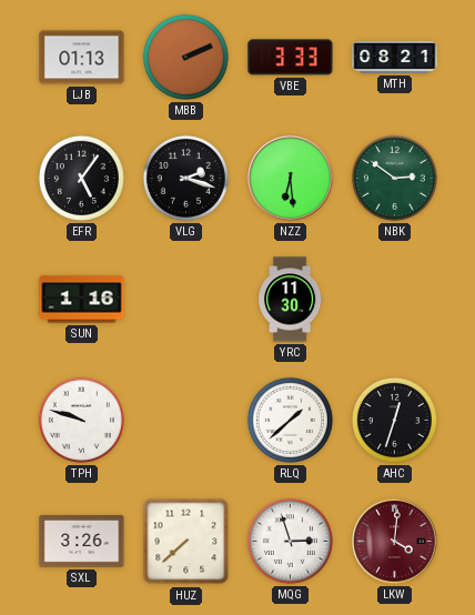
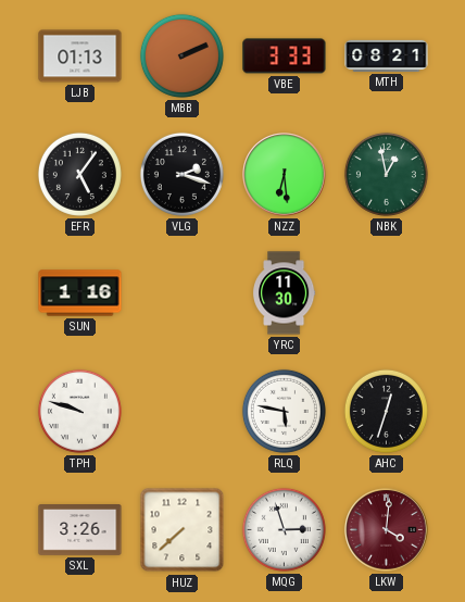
NBK: 2:51 -> 12:58 (386, 174)
RLQ: 1:38 -> 5:47 (284, 411)
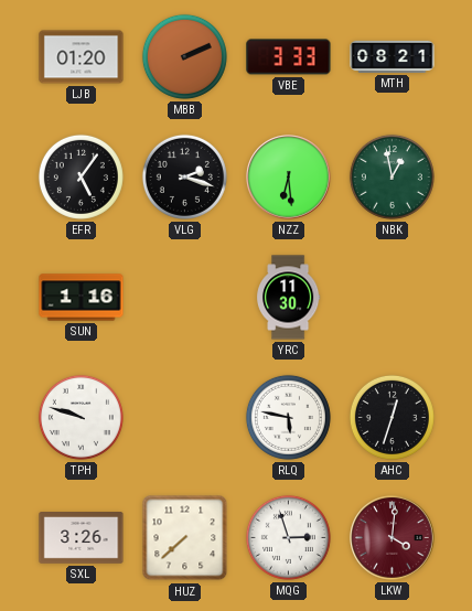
LJB: 01:13 -> 01:20 (82, 57)
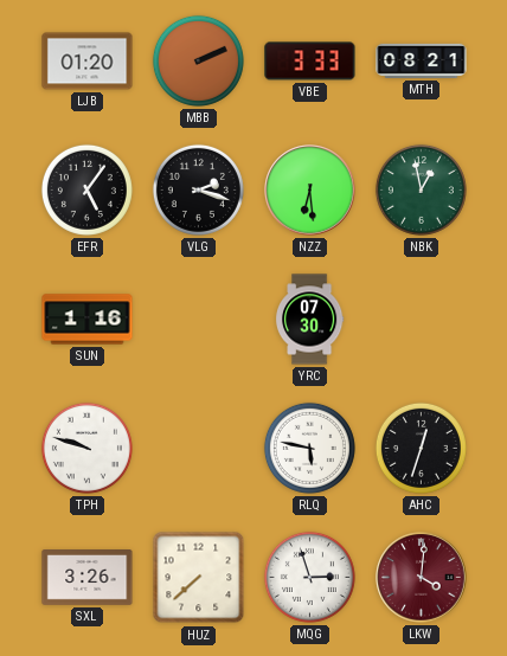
YRC: 11:30 -> 07:30 (310, 320)
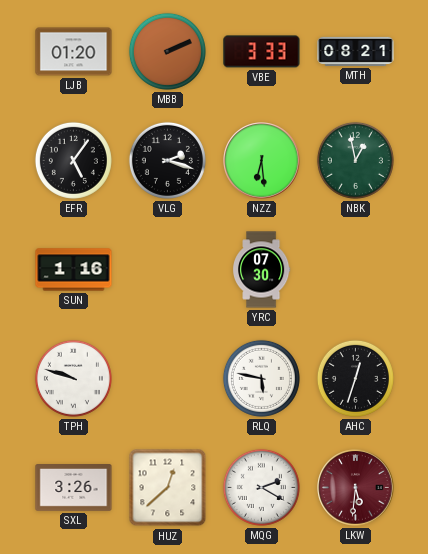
HUZ: 7:38 -> 12:38 (168, 488)
MQG: 2:57 -> 2:20 (261, 487)
LKW: 4:01 -> 5:31 (356, 488)
